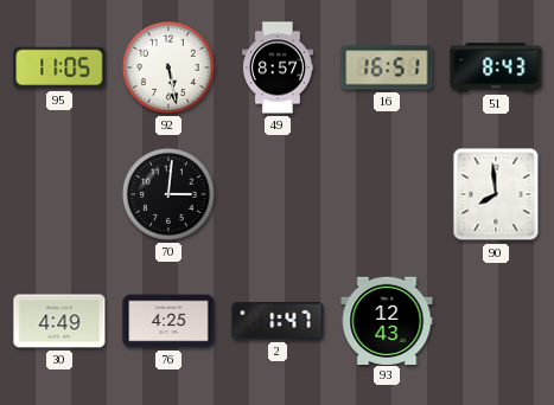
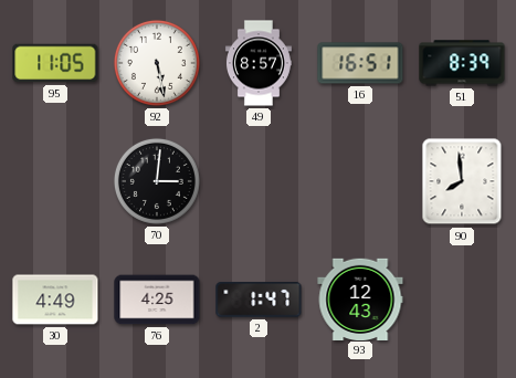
51: 8:43 -> 8:39 (462, 63)
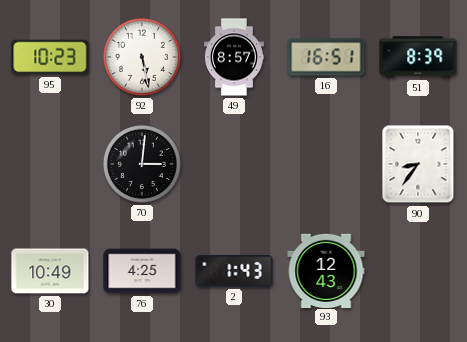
95: 11:05 -> 10:23 (50, 57)
90: 7:59 -> 8:36 (418, 164)
30: 4:49 -> 10:49 (50, 271)
2: 1:47 -> 1:43 (234, 271)
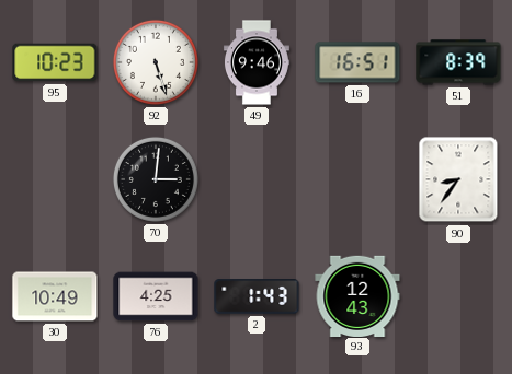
92: 5:28 -> 5:27 (156, 62)
49: 8:57 -> 9:46 (257, 62)
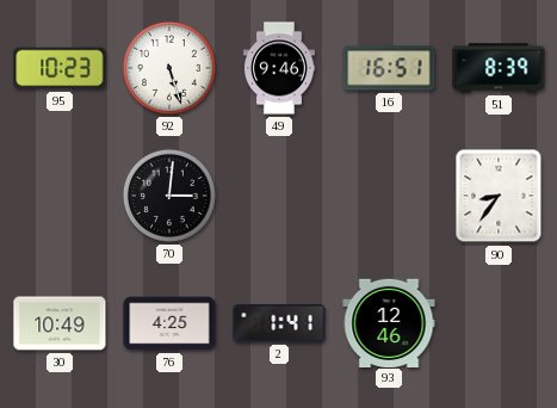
2: 1:43 -> 1:41 (279, 323)
93: 12:43 -> 12:46 (389, 322)
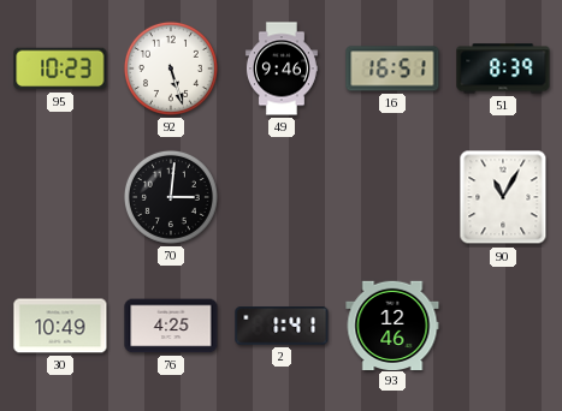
90: 8:36 -> 11:05 (503, 197)
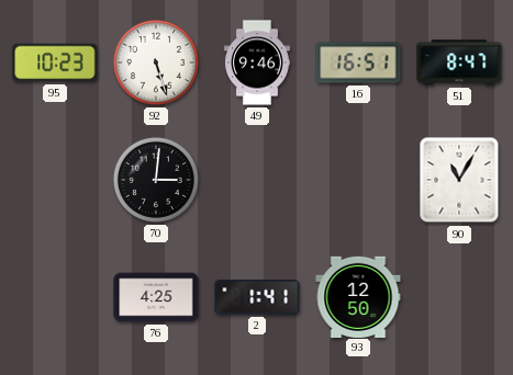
51: 8:39 -> 8:47 (459, 63)
30: 10:49 -> none (60, 326)
93: 12:46 -> 12:50 (358, 296)
